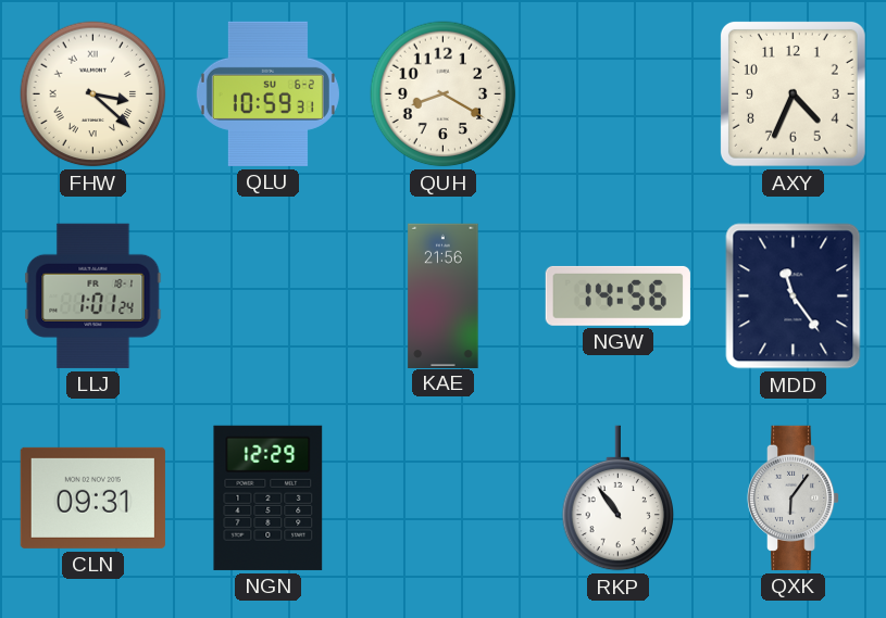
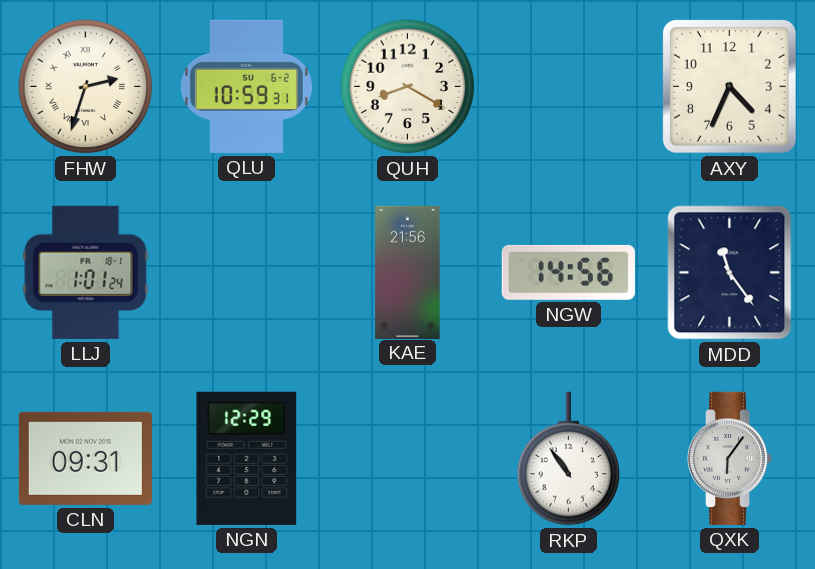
FHW: 3:22 -> 2:33 (86, 87)
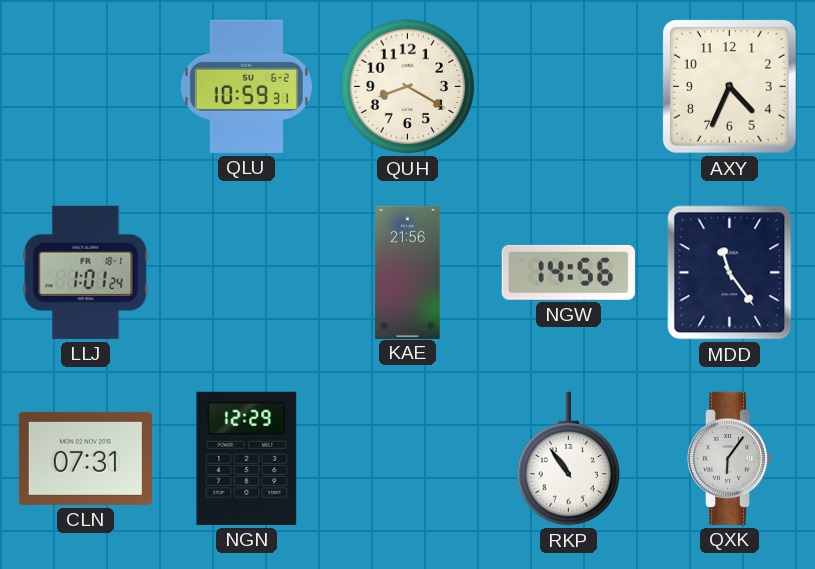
FHW: 2:33 -> none (86, 87)
CLN: 09:31 -> 07:31 (85, 458)
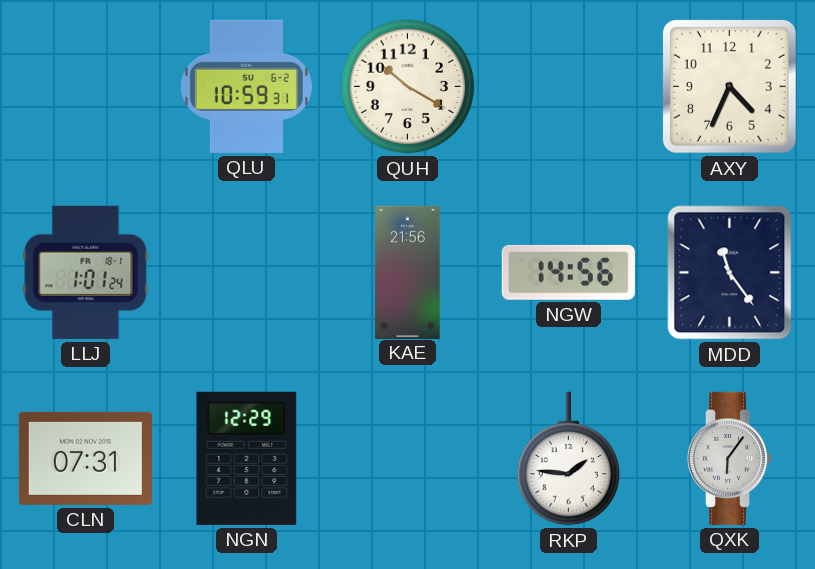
QUH: 8:20 -> 10:20 (408, 87)
RKP: 10:54 -> 1:46 (569, 459)
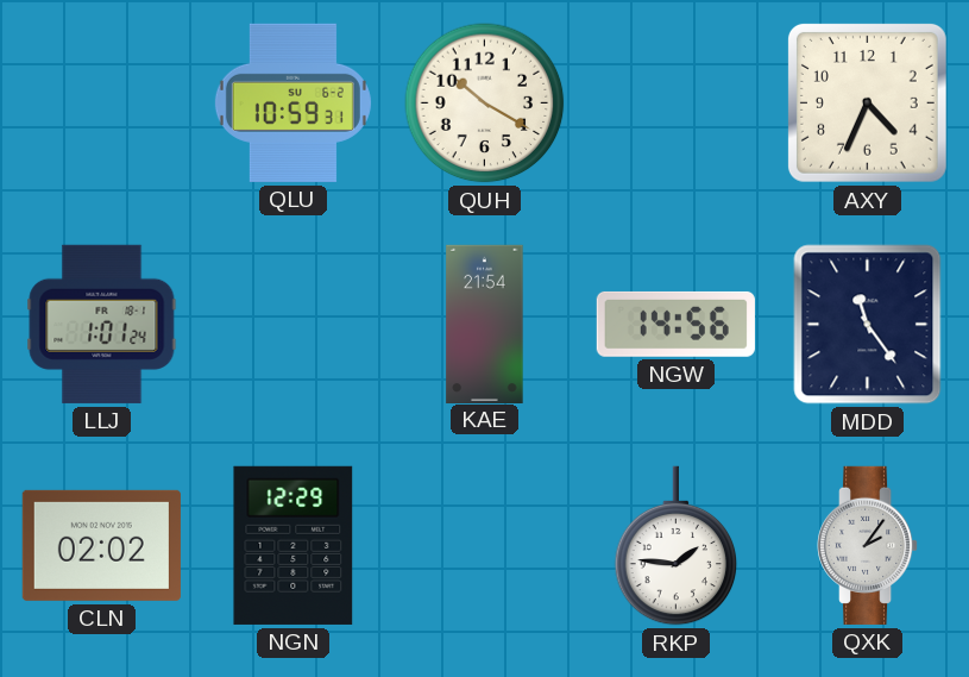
KAE: 21:56 -> 21:54 (485, 324)
CLN: 07:31 -> 02:02 (101, 545)
QXK: 6:06 -> 2:06 (869, 545)
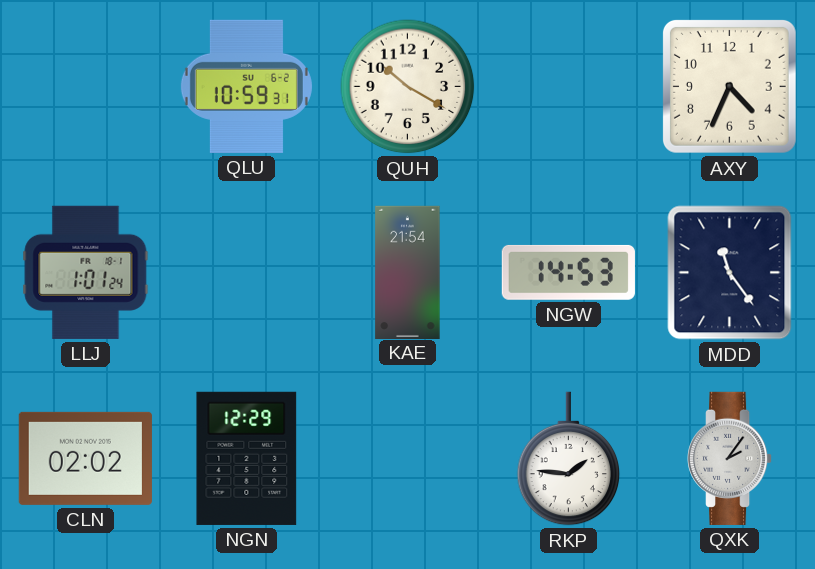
NGW: 14:56 -> 14:53 (568, 272)
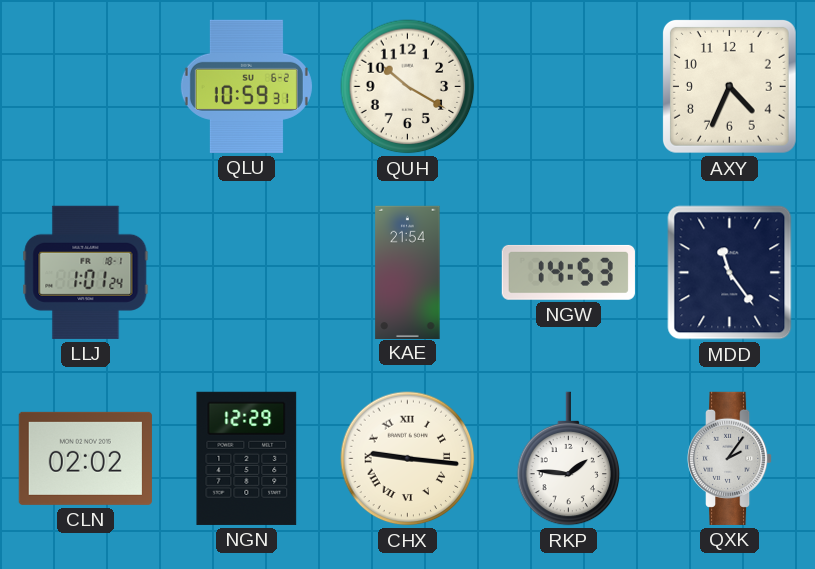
CHX: none -> 9:16 (408, 459)
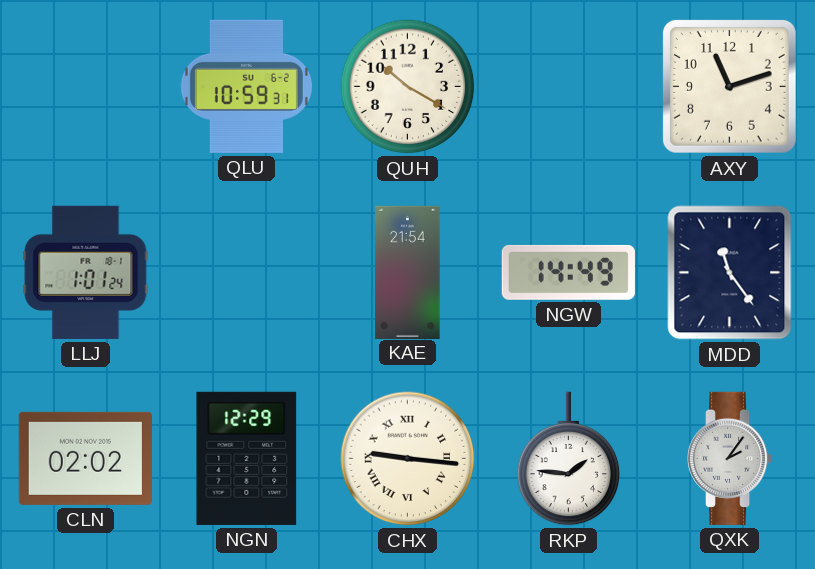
AXY: 4:34 -> 11:12 (729, 86)
NGW: 14:53 -> 14:49 (568, 272)
